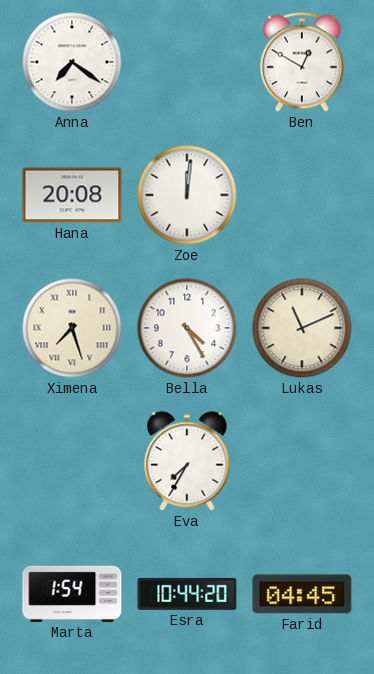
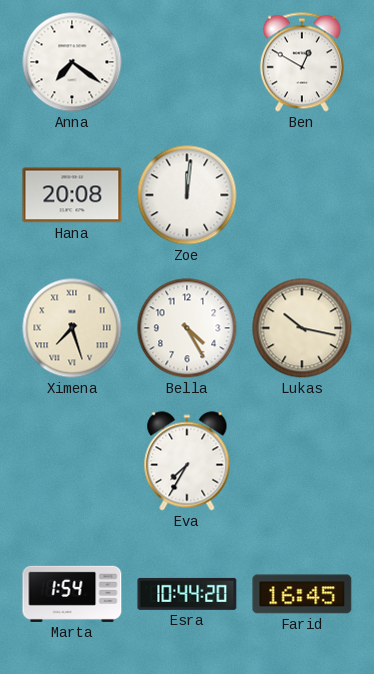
Lukas: 11:11 -> 10:17 (302, 328)
Farid: 04:45 -> 16:45 (302, 594)
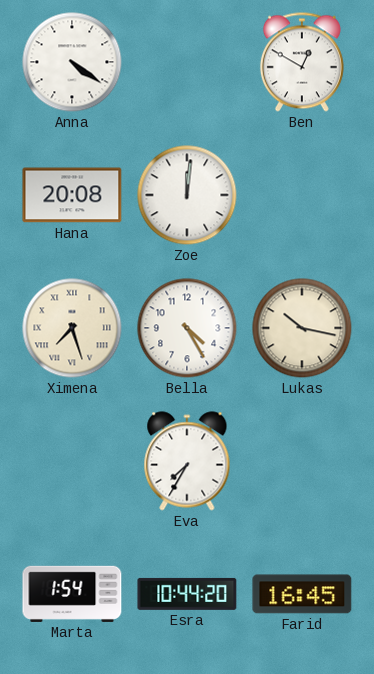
Anna: 7:21 -> 4:21 (72, 62)
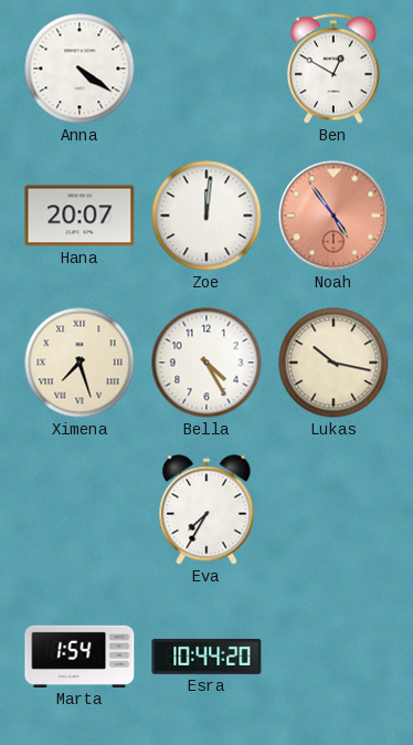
Hana: 20:08 -> 20:07 (80, 216)
Noah: none -> 4:54 (333, 216)
Farid: 16:45 -> none (302, 594)
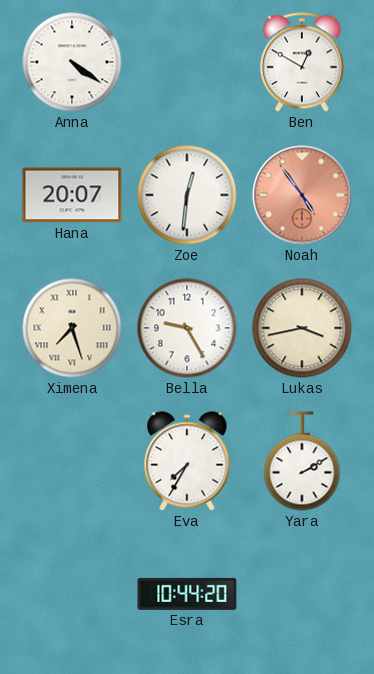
Zoe: 12:01 -> 12:31 (187, 195)
Bella: 4:25 -> 9:25 (187, 328)
Lukas: 10:17 -> 3:43 (302, 328)
Yara: none -> 2:10 (302, 461)
Marta: 1:54 -> none (80, 657)
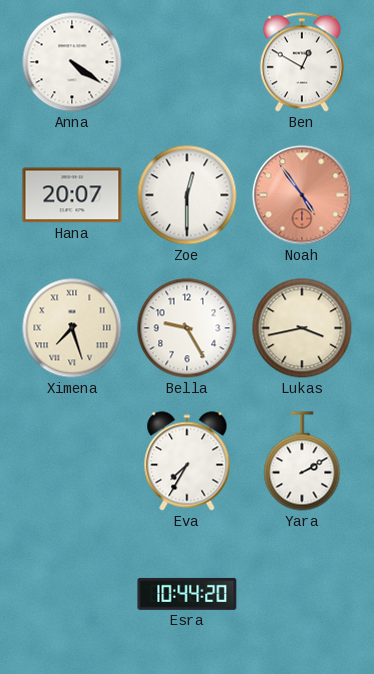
Zoe: 12:31 -> 12:30 (187, 195)
